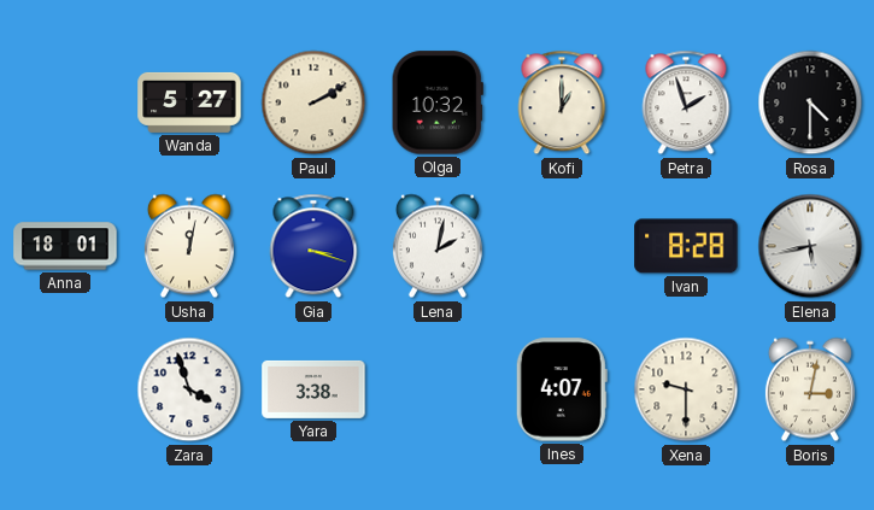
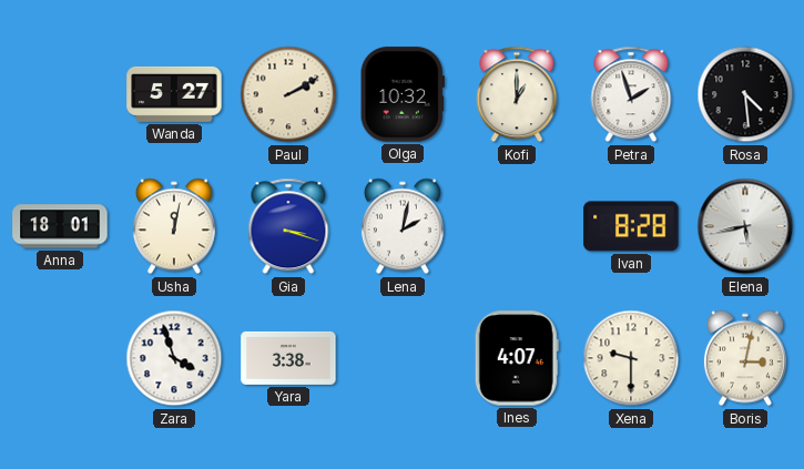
Rosa: 4:30 -> 4:29 (745, 94)
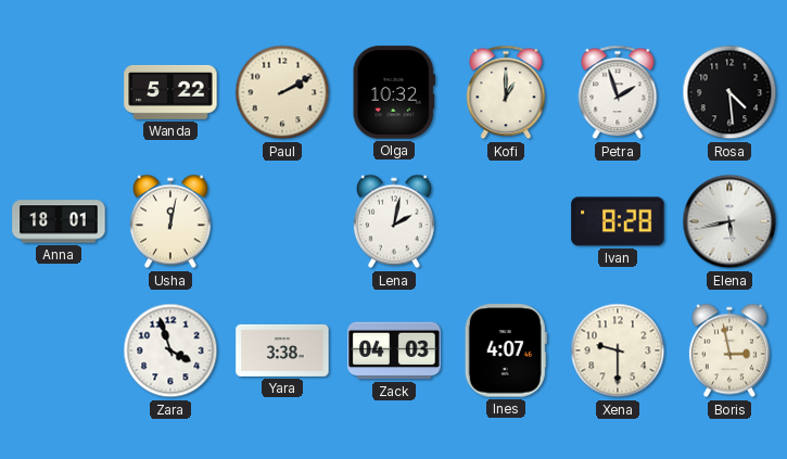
Wanda: 5:27 -> 5:22 (170, 92)
Gia: 3:18 -> none (288, 226)
Zack: none -> 04:03 (394, 350)
Boris: 3:02 -> 2:58 (729, 350)
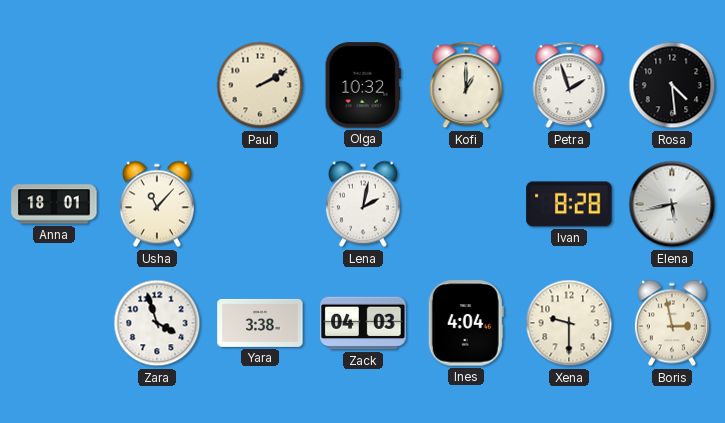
Wanda: 5:22 -> none (170, 92)
Usha: 12:02 -> 11:07 (157, 204)
Ines: 4:07 -> 4:04 (466, 323)
